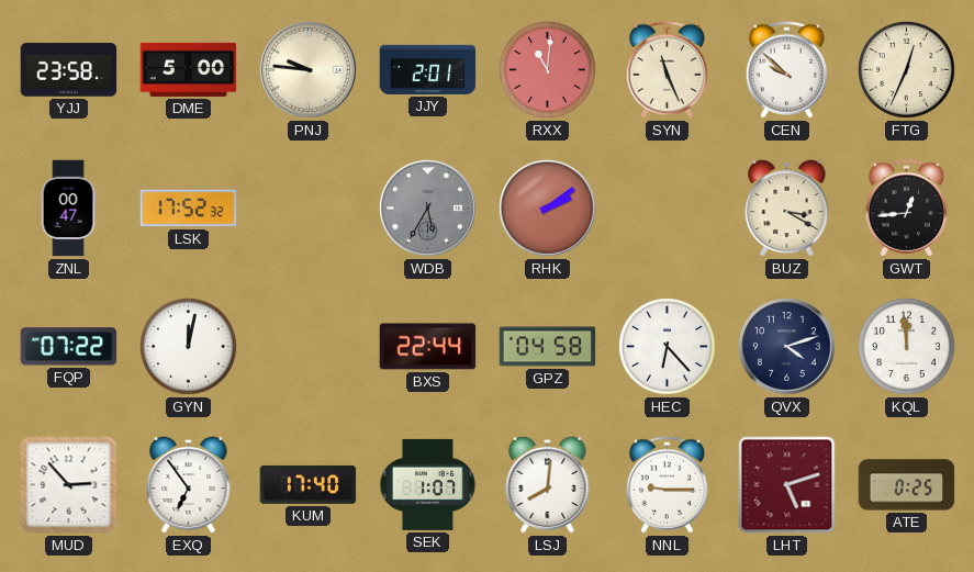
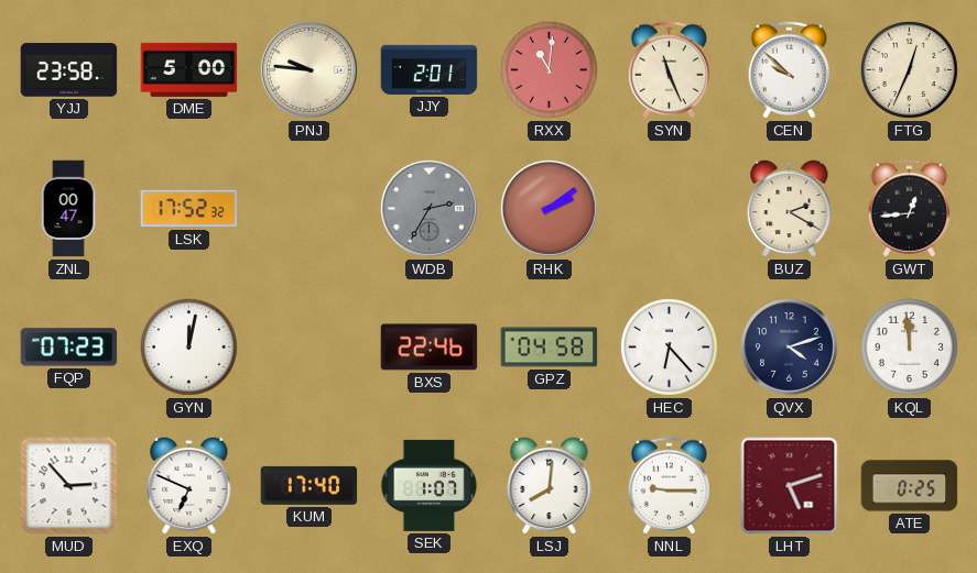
WDB: 5:35 -> 2:35 (430, 209)
BUZ: 3:20 -> 2:20 (790, 208)
FQP: 07:22 -> 07:23 (69, 348)
BXS: 22:44 -> 22:46 (430, 348)
EXQ: 6:54 -> 6:49 (189, 485)
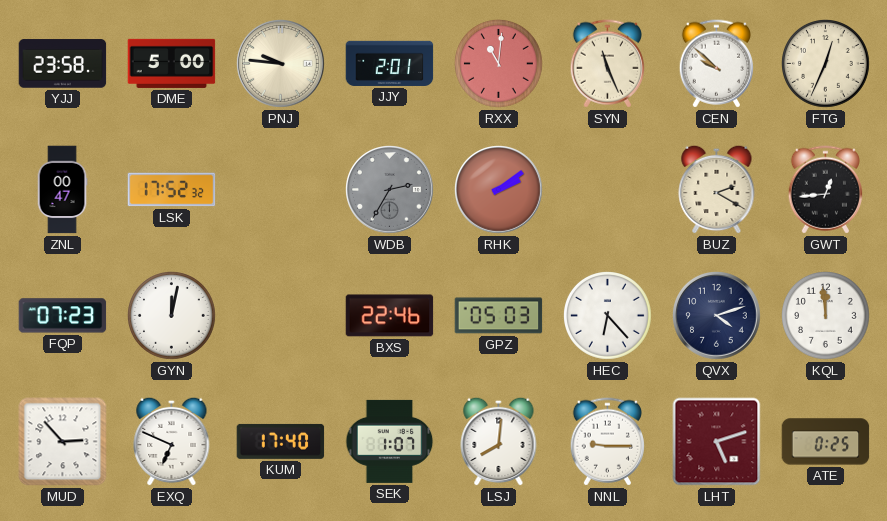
GPZ: 04:58 -> 05:03 (499, 316)
